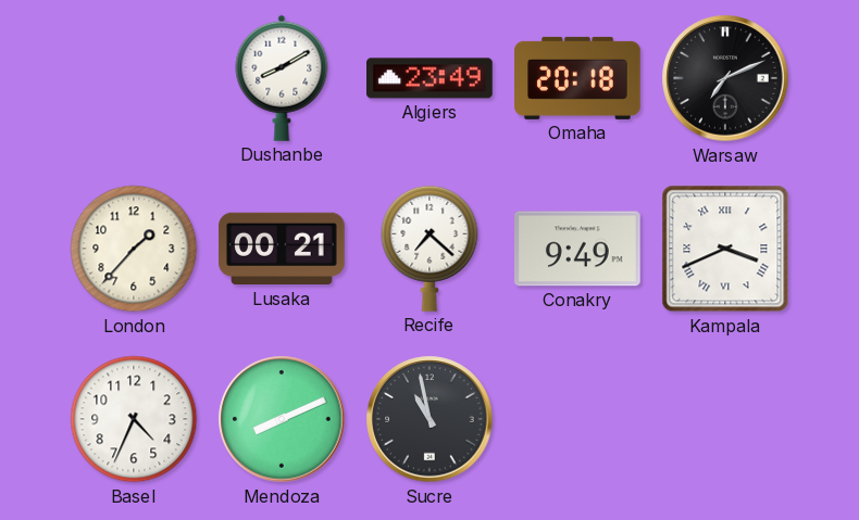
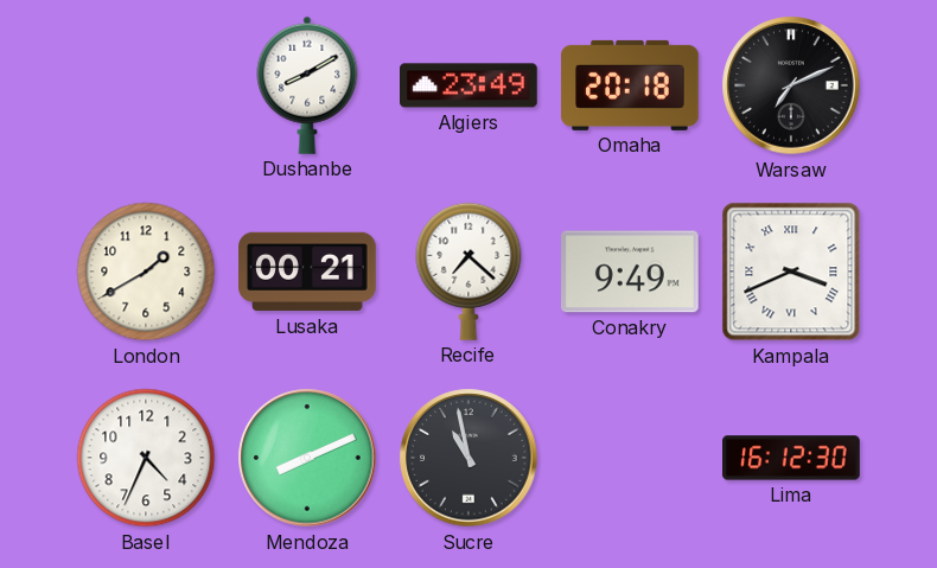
London: 1:37 -> 1:40 (146, 272)
Lima: none -> 16:12 (791, 458)
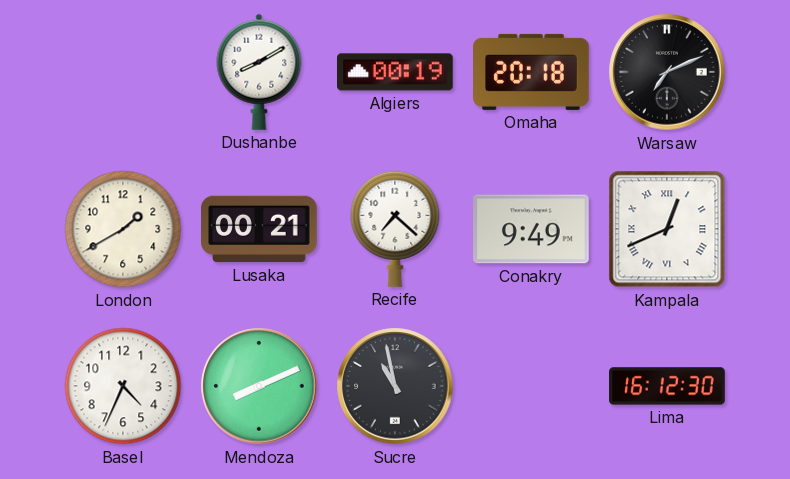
Algiers: 23:49 -> 00:19 (396, 72)
Kampala: 3:41 -> 12:41 (667, 229)
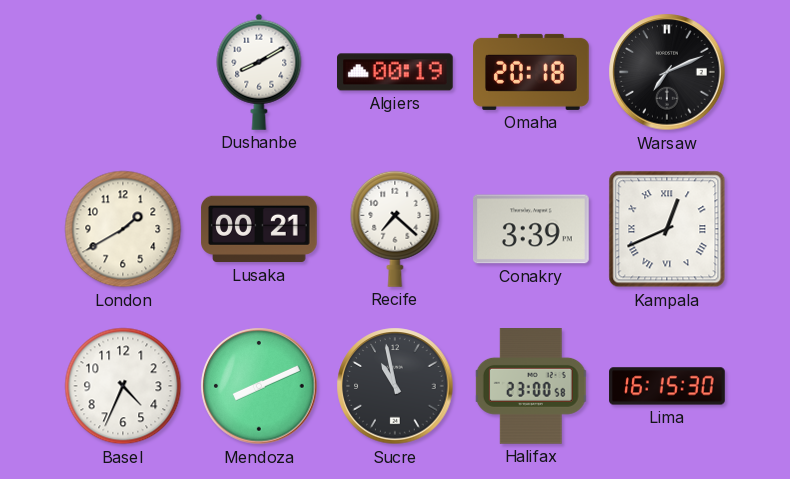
Conakry: 9:49 -> 3:39 (532, 229)
Halifax: none -> 23:00 (531, 387)
Lima: 16:12 -> 16:15 (667, 386)
